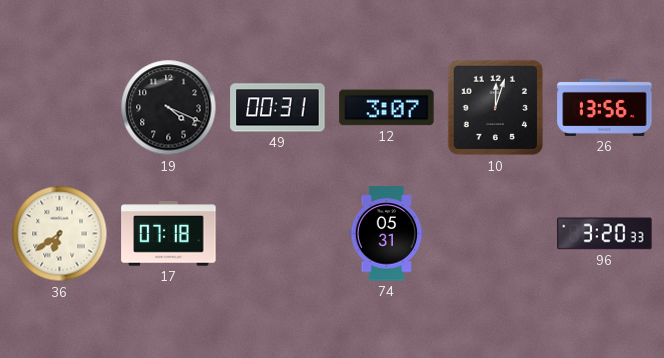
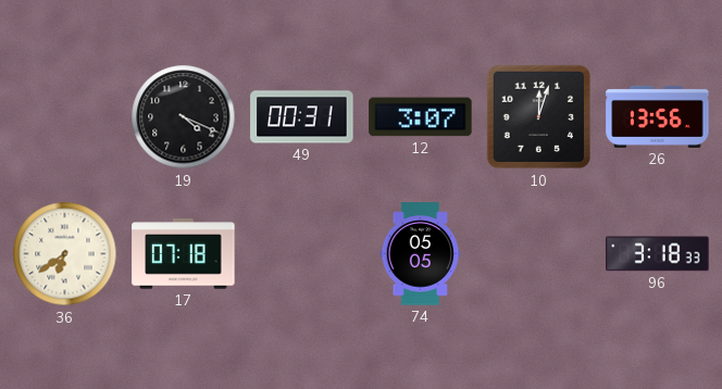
74: 05:31 -> 05:05 (421, 254)
96: 3:20 -> 3:18 (658, 254)
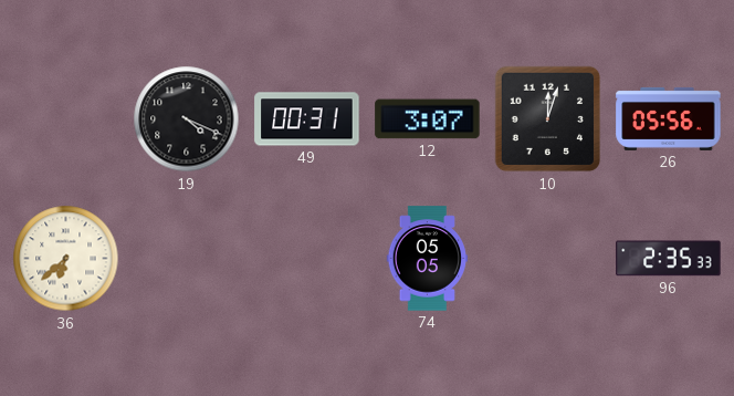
26: 13:56 -> 05:56 (669, 118)
36: 6:39 -> 6:38 (66, 259)
17: 07:18 -> none (184, 254)
96: 3:18 -> 2:35 (669, 259)
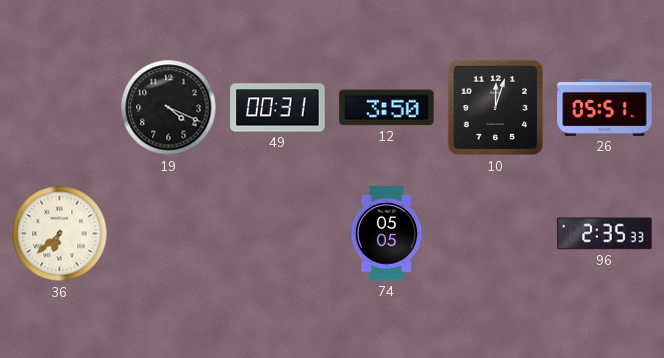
12: 3:07 -> 3:50 (387, 108)
26: 05:56 -> 05:51 (605, 107)
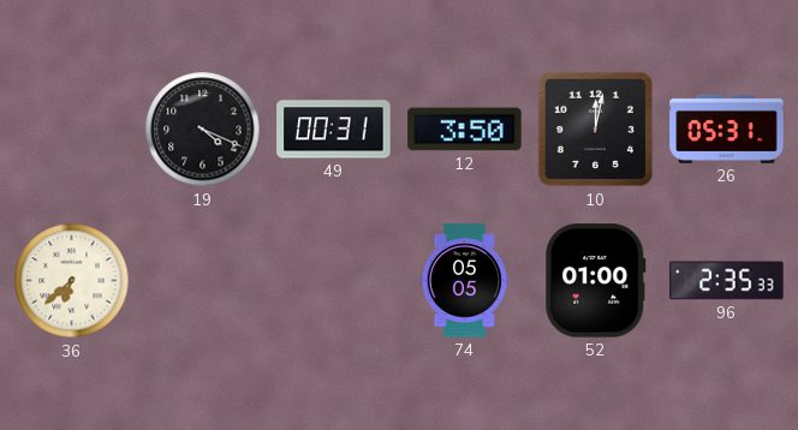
10: 12:03 -> 12:02 (596, 130)
26: 05:51 -> 05:31 (727, 129)
52: none -> 01:00 (596, 281)
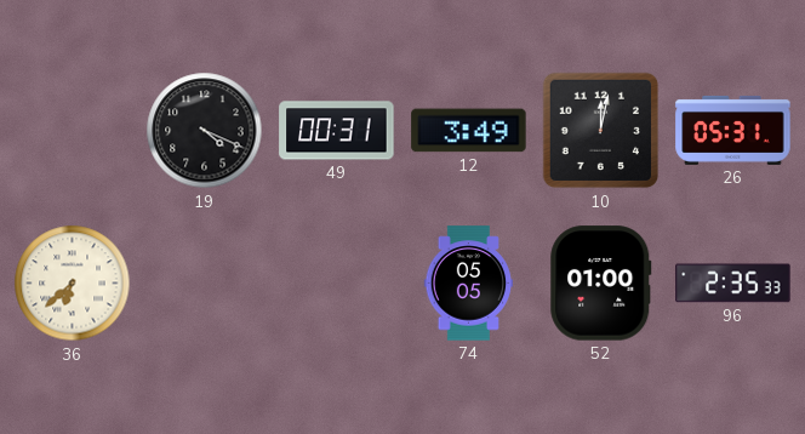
12: 3:50 -> 3:49 (469, 131)
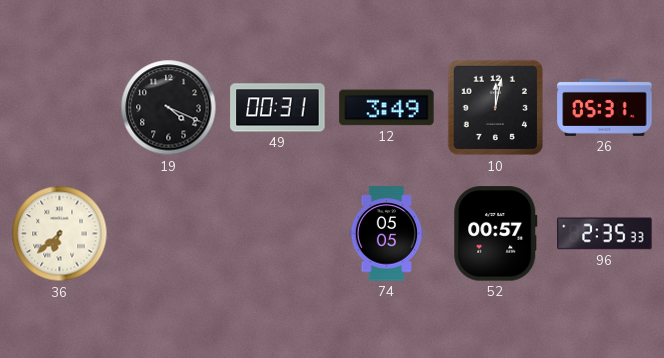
52: 01:00 -> 00:57 (496, 234)
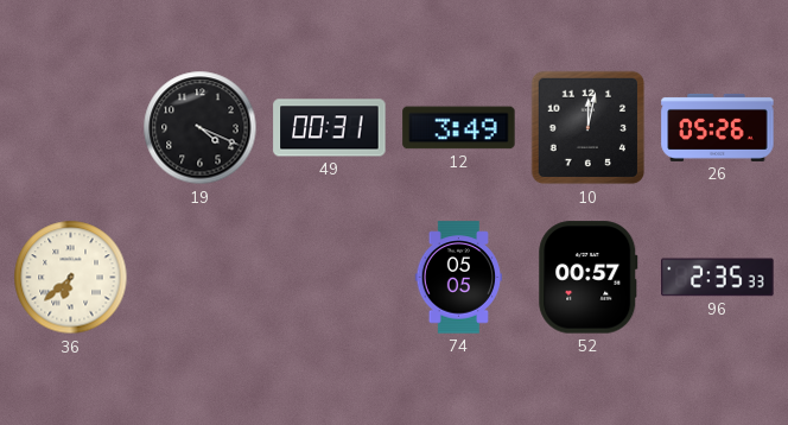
26: 05:31 -> 05:26 (718, 127)
